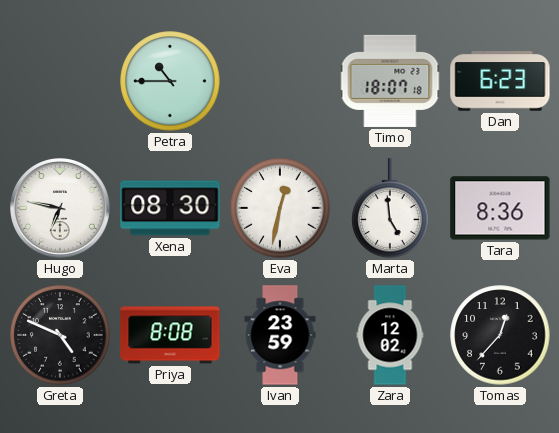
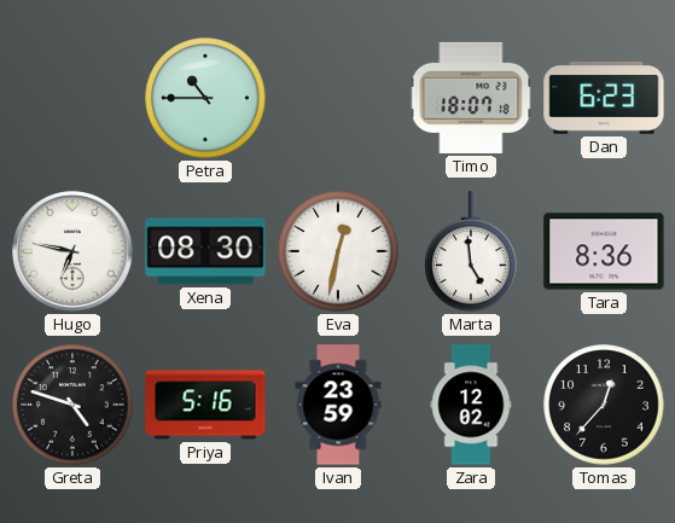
Greta: 4:49 -> 4:48 (72, 405)
Priya: 8:08 -> 5:16 (205, 405)
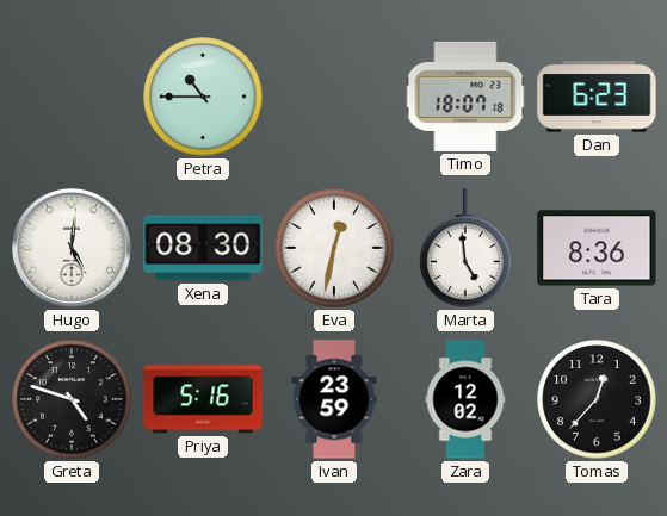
Hugo: 6:47 -> 5:01 (73, 249)
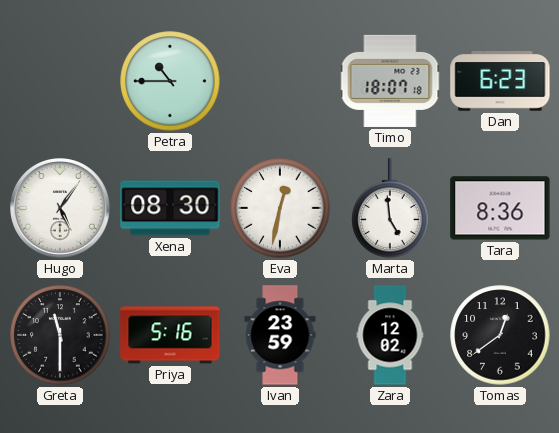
Hugo: 5:01 -> 5:06 (61, 209)
Greta: 4:48 -> 11:30 (60, 335)
Tomas: 12:37 -> 12:39 (500, 335)
